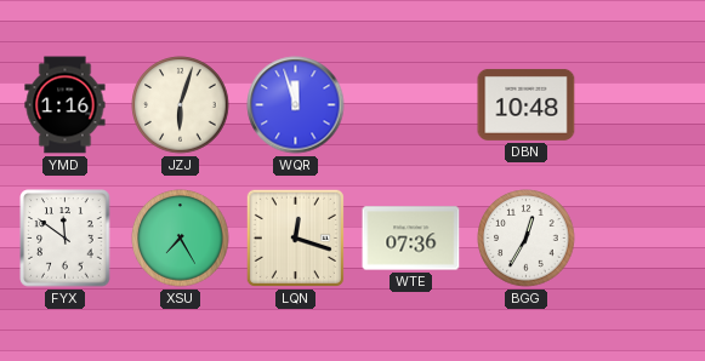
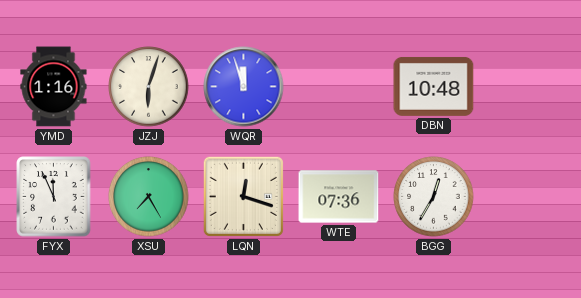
FYX: 11:51 -> 11:56 (54, 197)
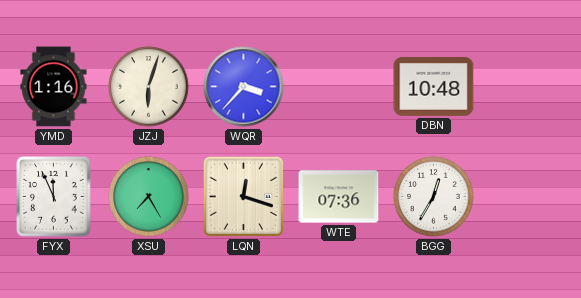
WQR: 11:57 -> 3:37 (244, 87)
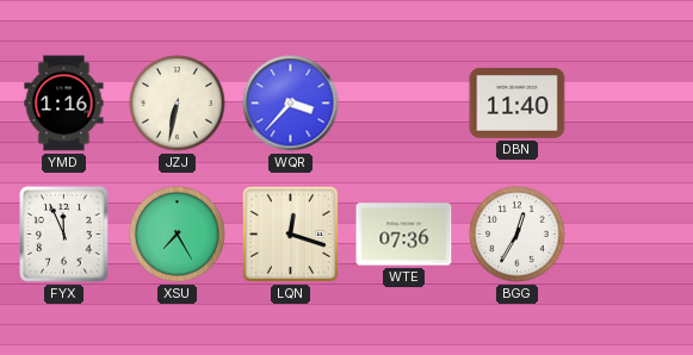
JZJ: 6:03 -> 6:32 (178, 104)
DBN: 10:48 -> 11:40 (518, 102)
